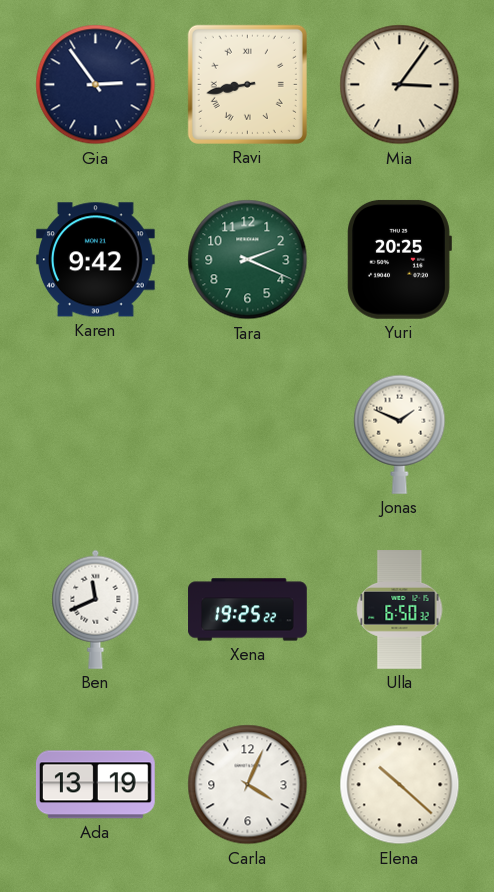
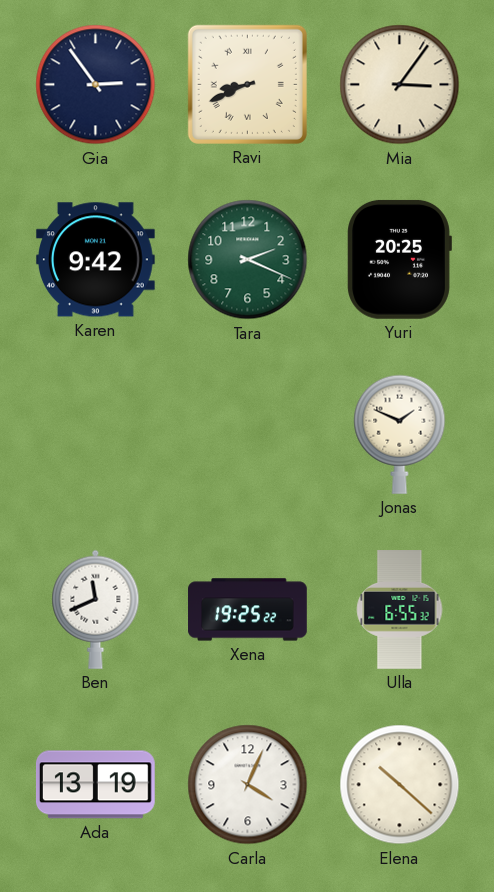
Ravi: 8:43 -> 8:41 (247, 84)
Ulla: 6:50 -> 6:55 (400, 610)
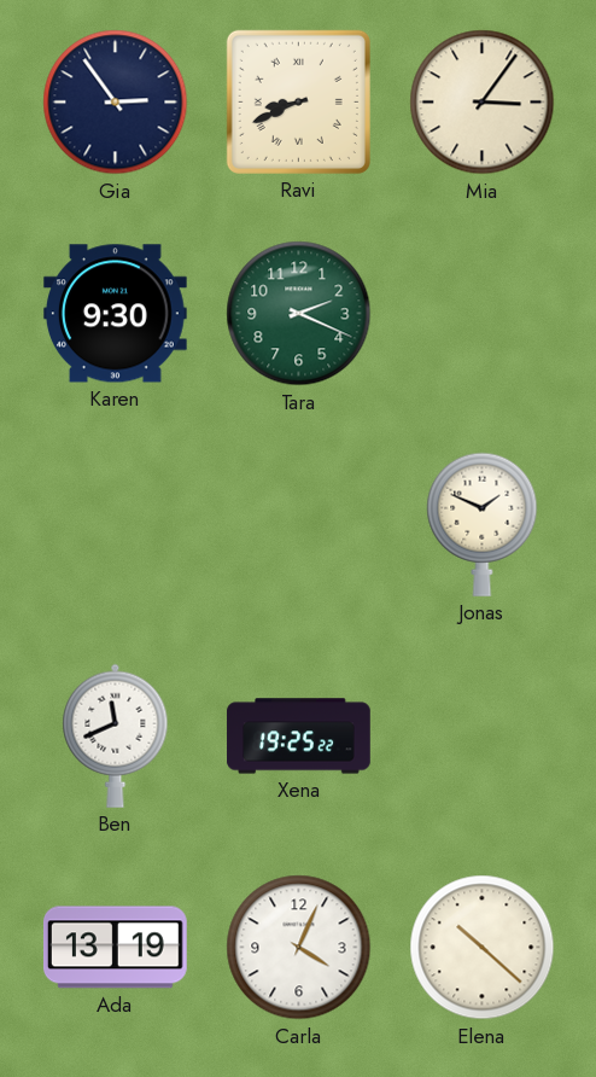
Karen: 9:42 -> 9:30 (115, 314)
Yuri: 20:25 -> none (399, 259)
Ulla: 6:55 -> none (400, 610)
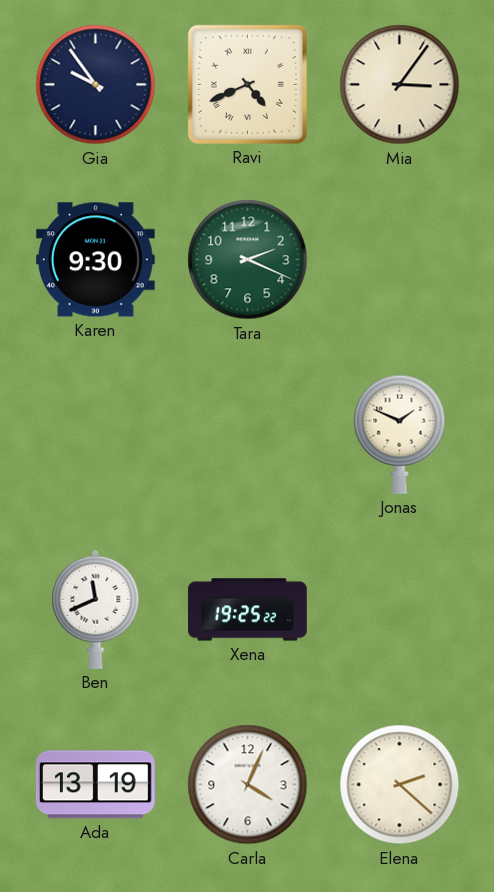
Gia: 2:54 -> 9:54 (96, 85)
Ravi: 8:41 -> 4:41 (247, 84)
Elena: 10:22 -> 2:22 (400, 785)
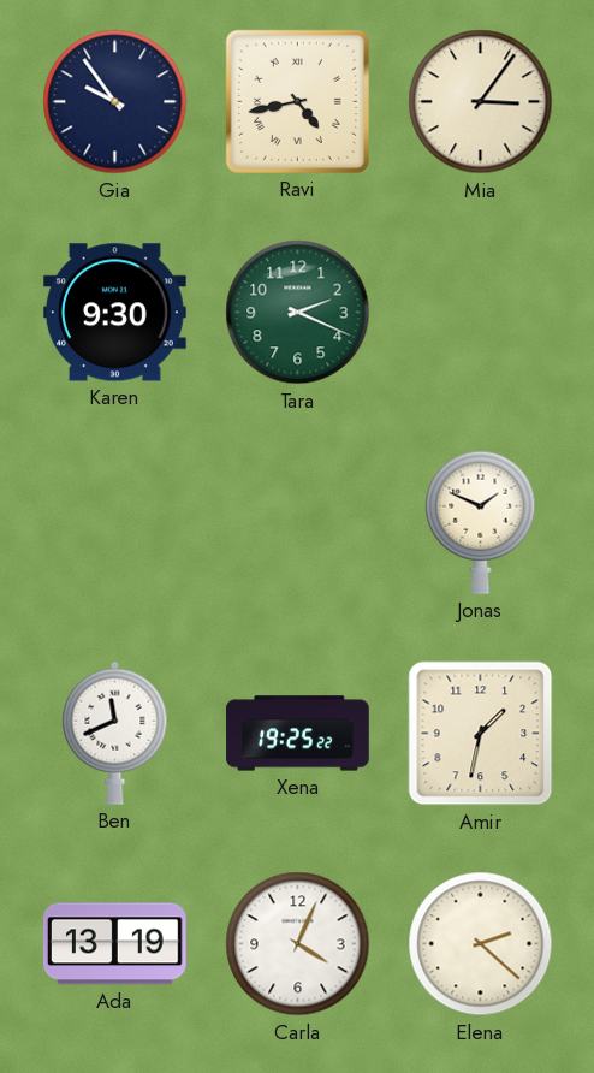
Ravi: 4:41 -> 4:43 (297, 101)
Amir: none -> 1:32 (481, 734)
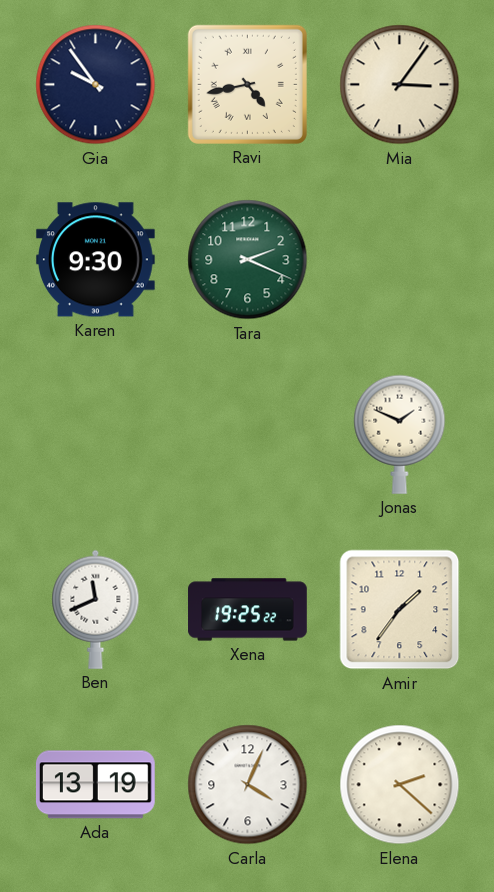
Amir: 1:32 -> 1:36 (400, 610)
